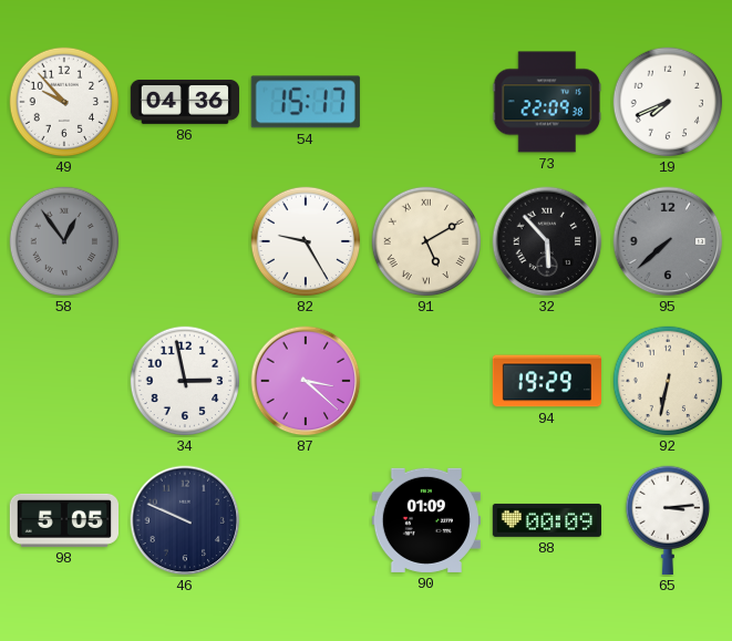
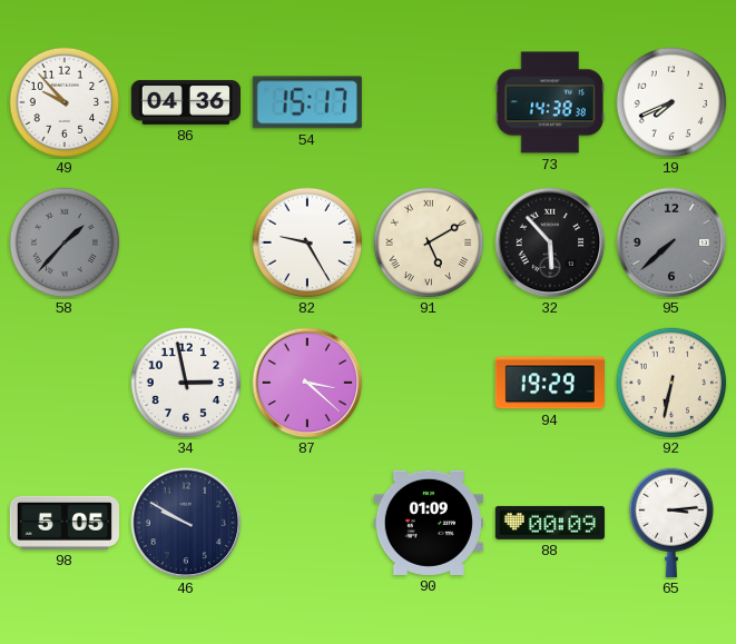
73: 22:09 -> 14:38 (549, 102)
58: 12:54 -> 1:37 (65, 242)
46: 9:49 -> 9:50 (186, 523)
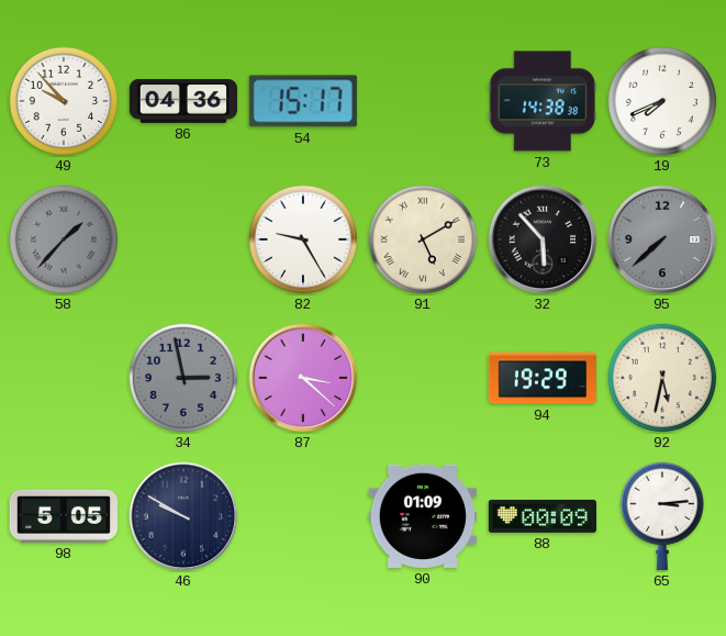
34 dial: white -> grey (183, 378)
92: 6:32 -> 5:32 (662, 378)
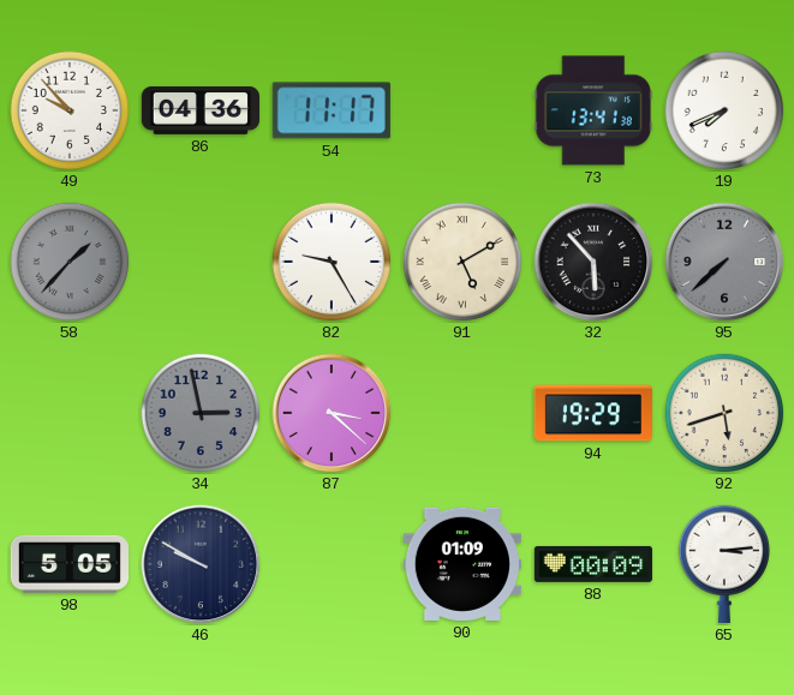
54: 15:17 -> 11:17 (332, 110)
73: 14:38 -> 13:41 (592, 110)
92: 5:32 -> 5:42 (724, 413)
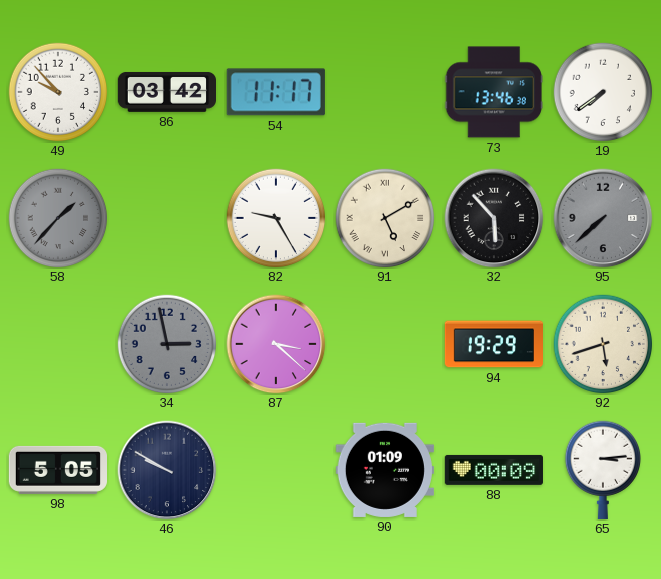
86: 04:36 -> 03:42 (166, 92)
73: 13:41 -> 13:46 (493, 92)
19: 7:41 -> 7:39 (603, 92)
